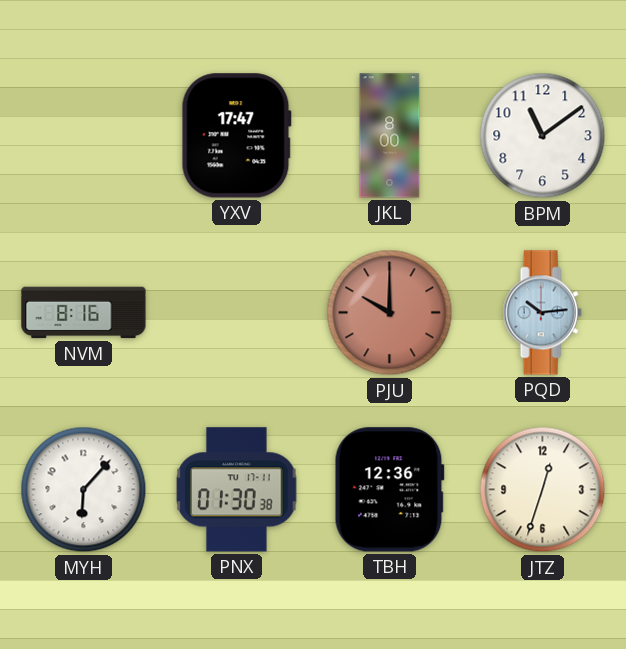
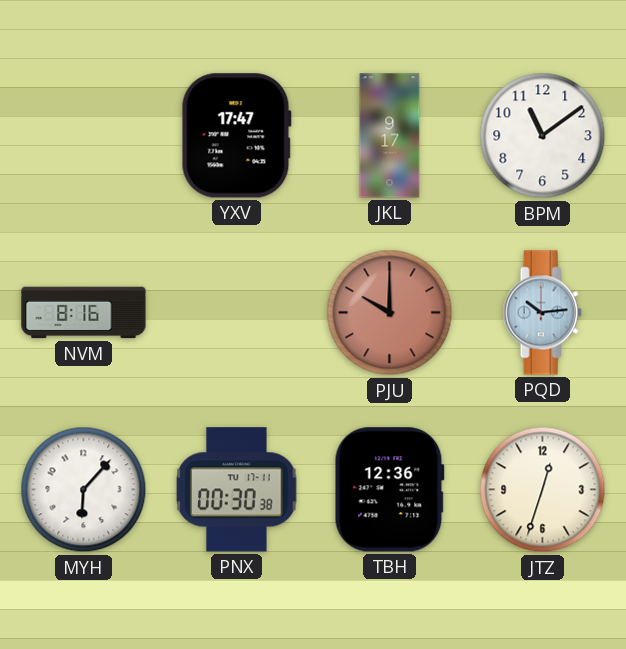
JKL: 8:00 -> 9:17 (390, 136)
PNX: 01:30 -> 00:30 (237, 490)
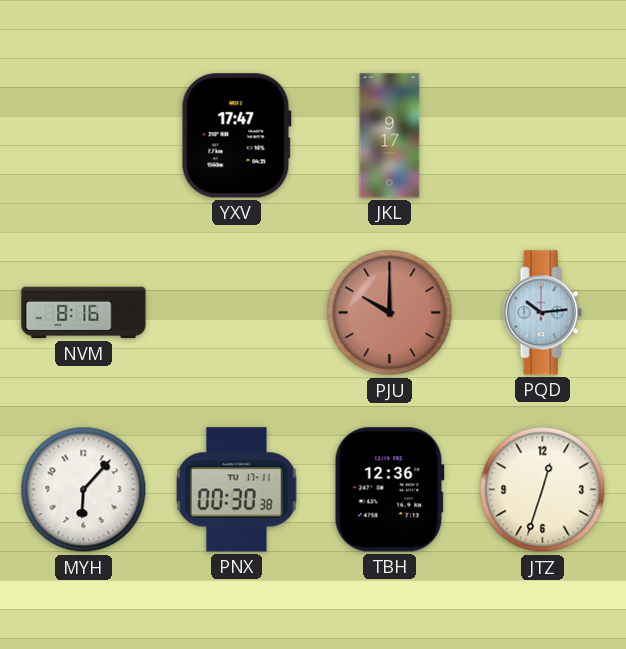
BPM: 11:09 -> none (543, 136)
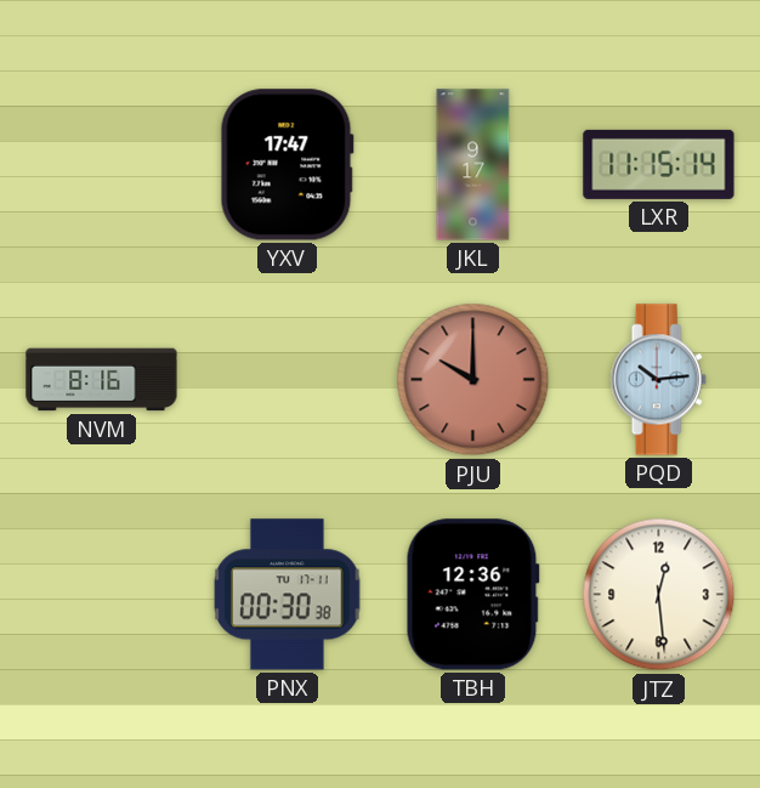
LXR: none -> 11:15 (659, 164)
MYH: 6:07 -> none (84, 490)
JTZ: 12:33 -> 12:29 (659, 595)
